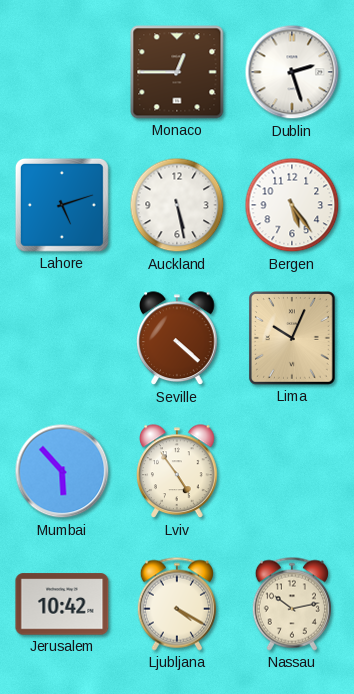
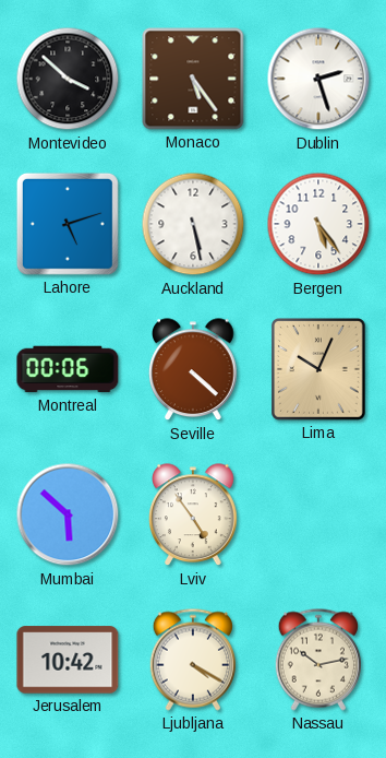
Montevideo: none -> 3:52 (68, 79)
Monaco: 12:45 -> 5:24 (193, 79)
Montreal: none -> 00:06 (68, 369)
Mumbai: 5:53 -> 5:52 (68, 514)
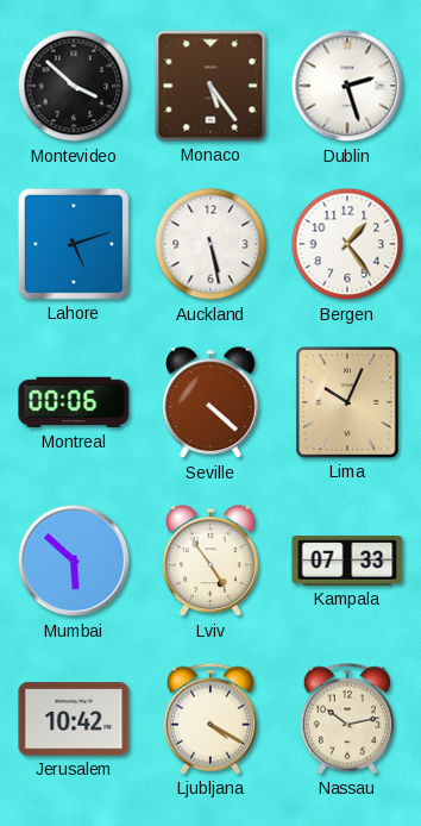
Bergen: 5:24 -> 1:24 (347, 244)
Kampala: none -> 07:33 (347, 562)
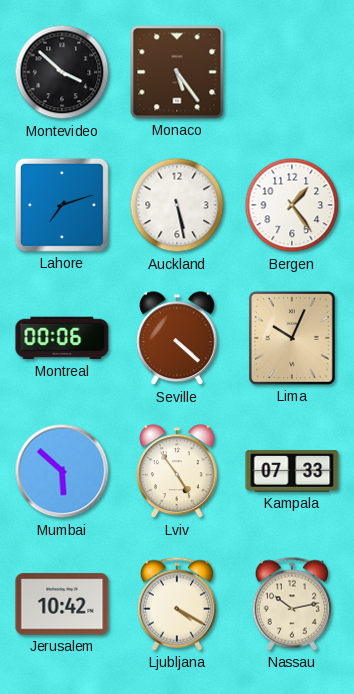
Dublin: 2:27 -> none (347, 86)
Lahore: 5:12 -> 7:12 (62, 205)
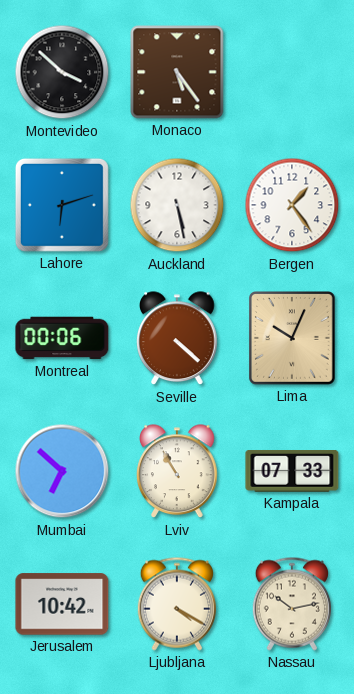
Lahore: 7:12 -> 6:12 (62, 205)
Mumbai: 5:52 -> 6:52 (62, 471)
Lviv: 4:54 -> 10:55 (178, 472)
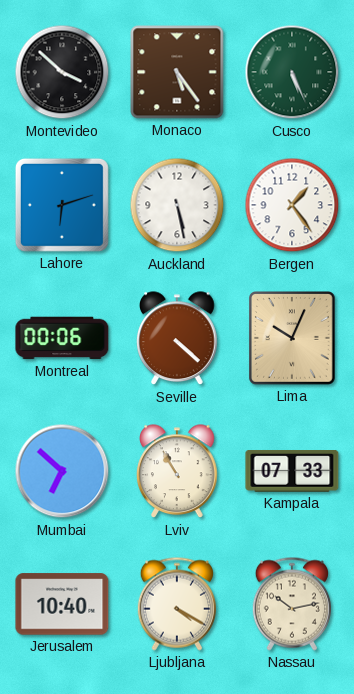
Cusco: none -> 5:26 (292, 72)
Jerusalem: 10:42 -> 10:40 (62, 604)
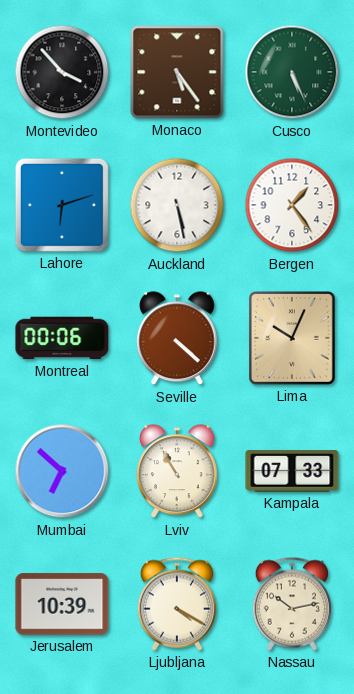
Montevideo: 3:52 -> 3:53 (62, 72)
Jerusalem: 10:40 -> 10:39 (62, 604)
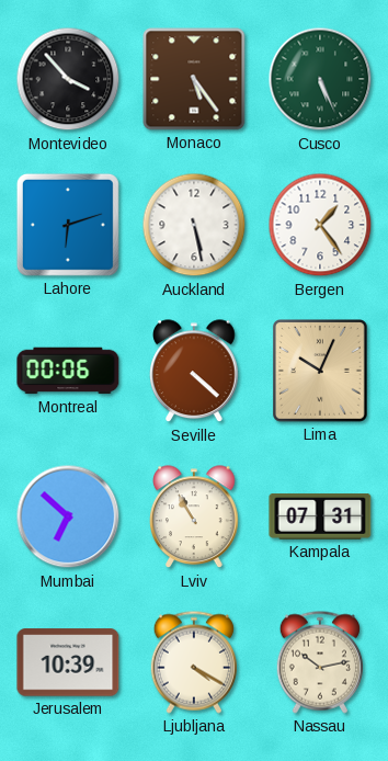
Kampala: 07:33 -> 07:31 (320, 518)
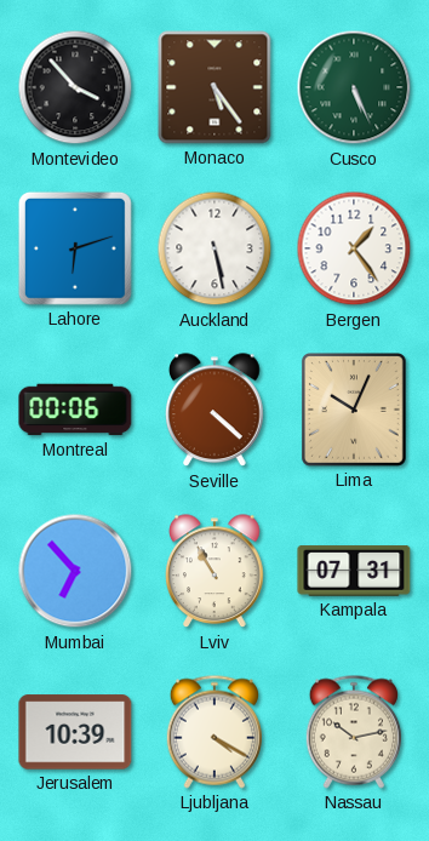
Mumbai: 6:52 -> 6:53 (75, 571)
